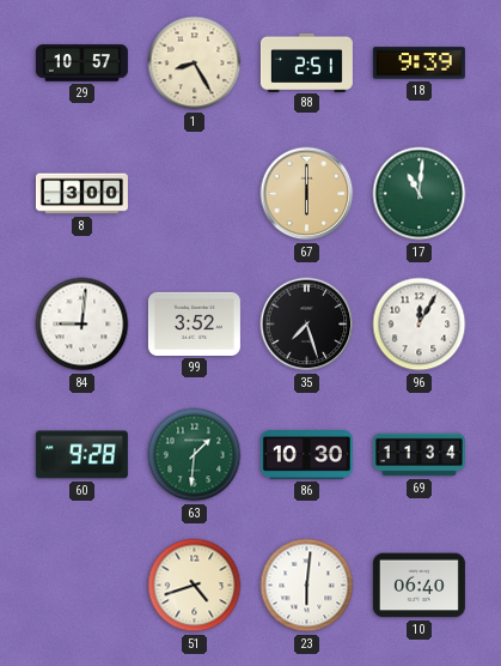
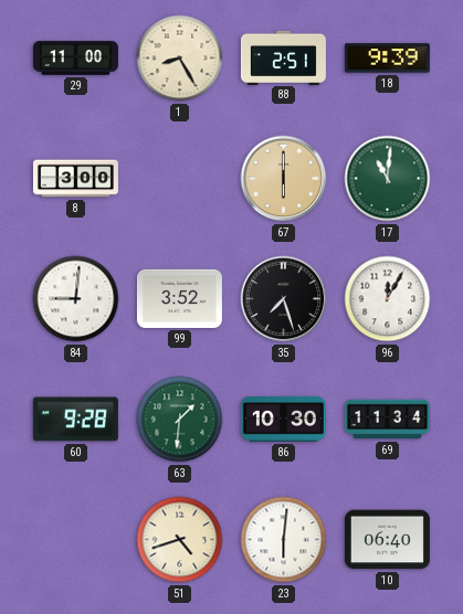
29: 10:57 -> 11:00 (75, 59)
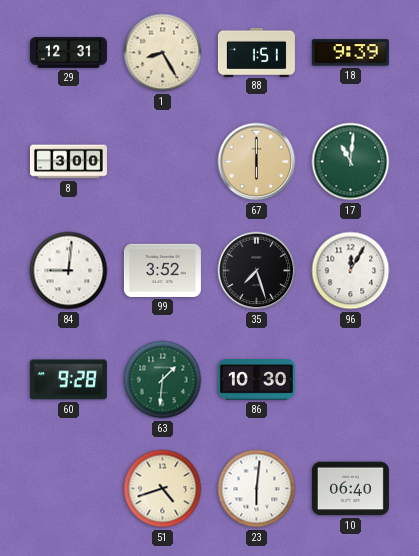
29: 11:00 -> 12:31 (68, 53)
88: 2:51 -> 1:51 (256, 52)
69: 11:34 -> none (387, 420)
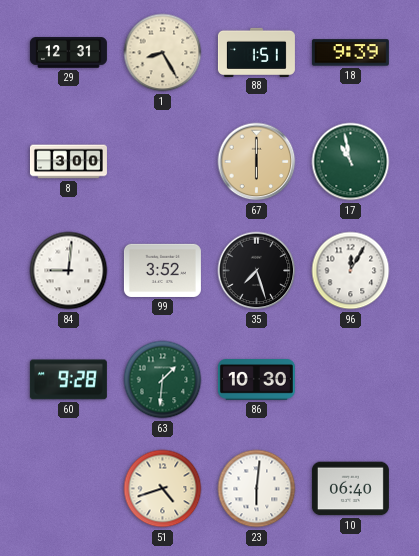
17: 11:01 -> 10:58 (351, 162)
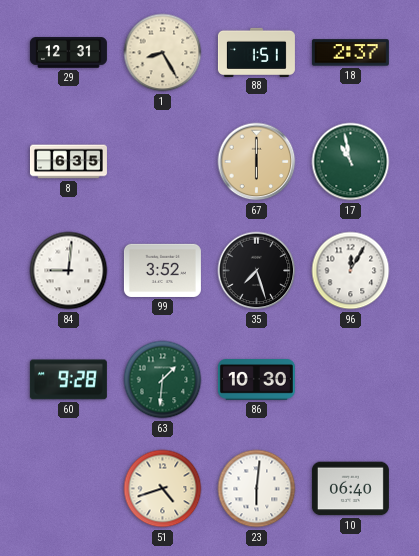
18: 9:39 -> 2:37 (350, 53)
8: 3:00 -> 6:35 (68, 162)
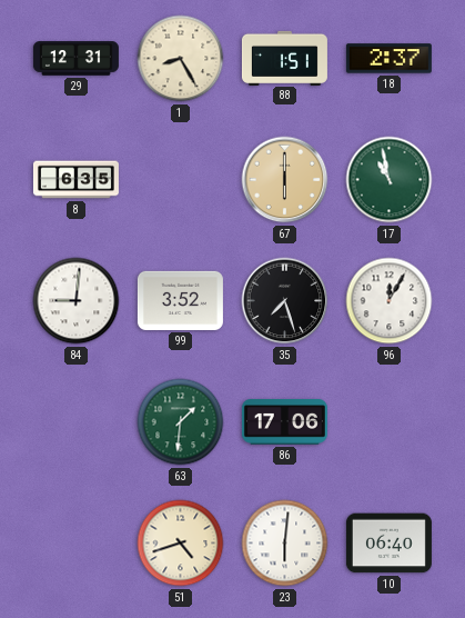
60: 9:28 -> none (68, 380)
86: 10:30 -> 17:06 (284, 422)
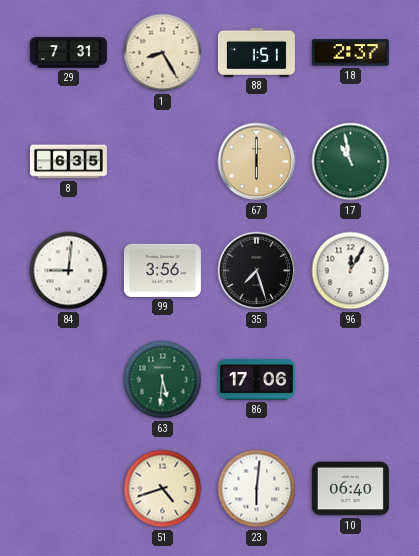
29: 12:31 -> 7:31 (68, 53)
99: 3:52 -> 3:56 (162, 270)
63: 1:31 -> 5:31 (163, 380)
